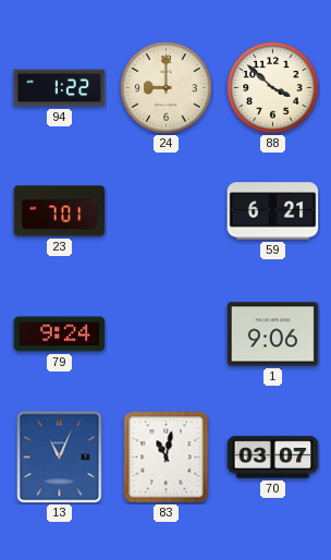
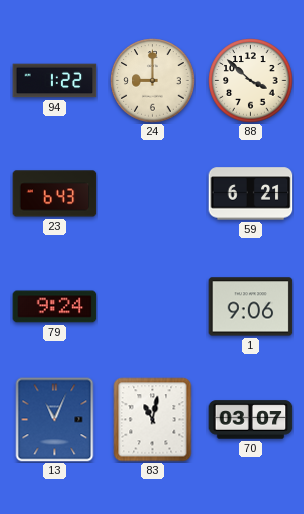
23: 7:01 -> 6:43 (55, 194)
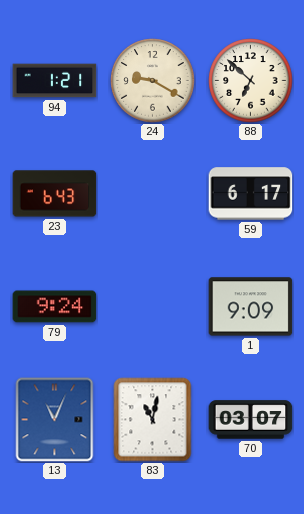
94: 1:22 -> 1:21 (55, 81)
24: 9:00 -> 9:20 (153, 81)
88: 3:52 -> 6:52 (251, 81)
59: 6:21 -> 6:17 (251, 194)
1: 9:06 -> 9:09 (251, 307)
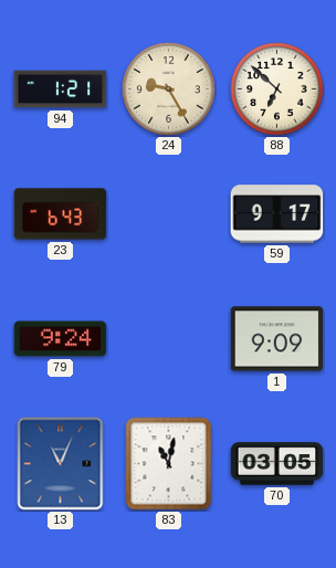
24: 9:20 -> 9:25 (169, 90)
59: 6:17 -> 9:17 (277, 214)
70: 03:07 -> 03:05 (277, 464)
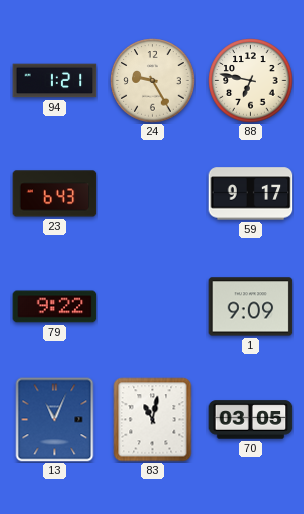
88: 6:52 -> 6:47 (251, 81)
79: 9:24 -> 9:22 (55, 307)
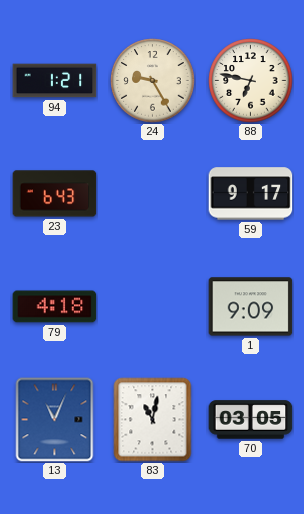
79: 9:22 -> 4:18 (55, 307)
